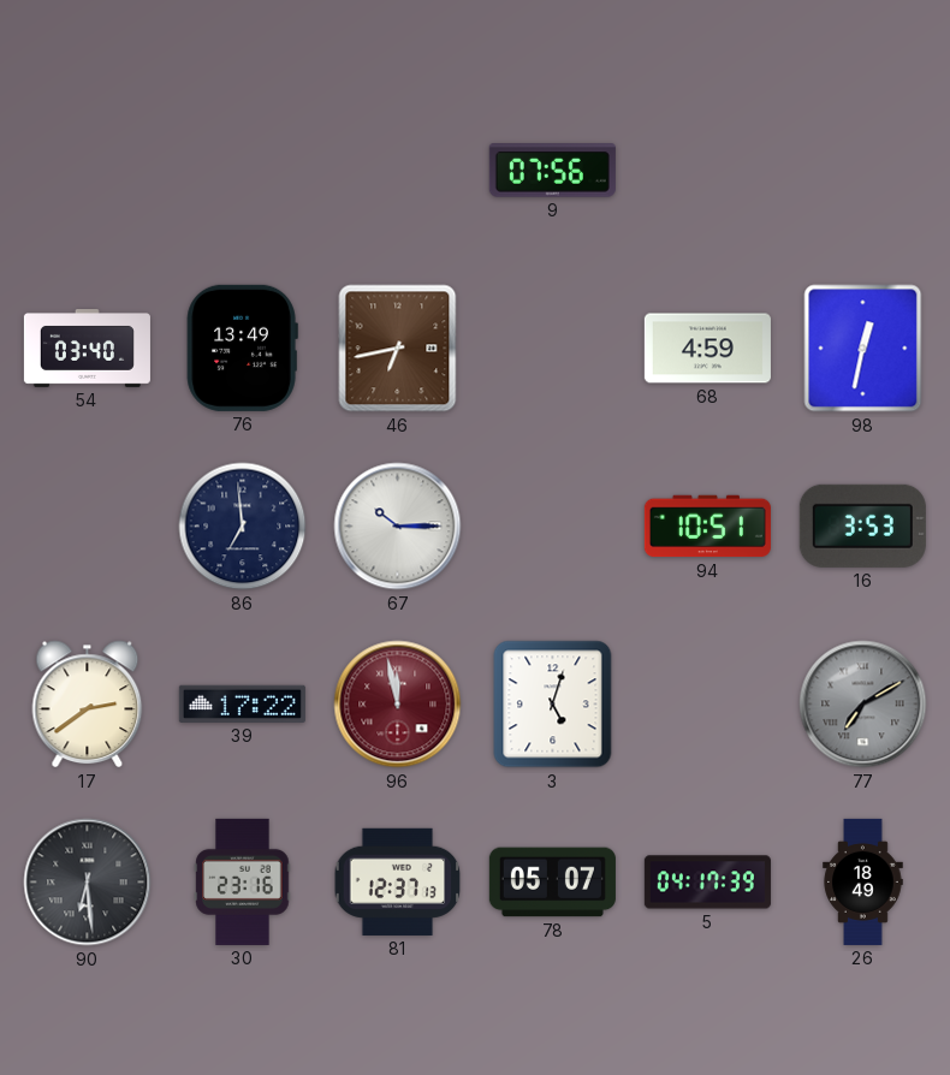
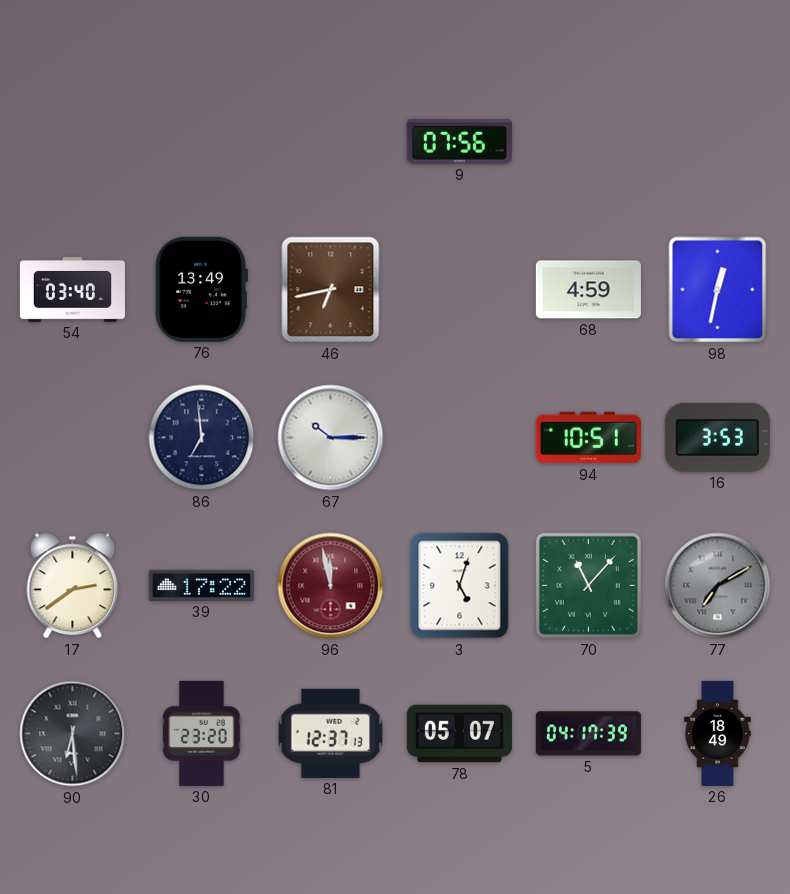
70: none -> 11:07 (588, 585)
30: 23:16 -> 23:20 (202, 733)
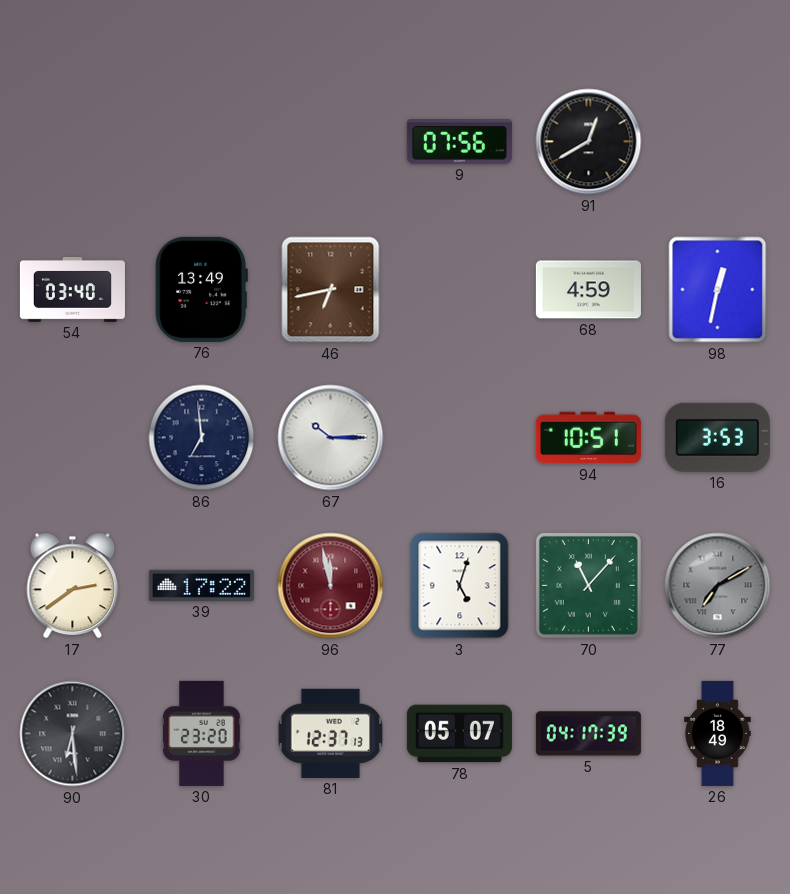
91: none -> 12:40 (589, 142)
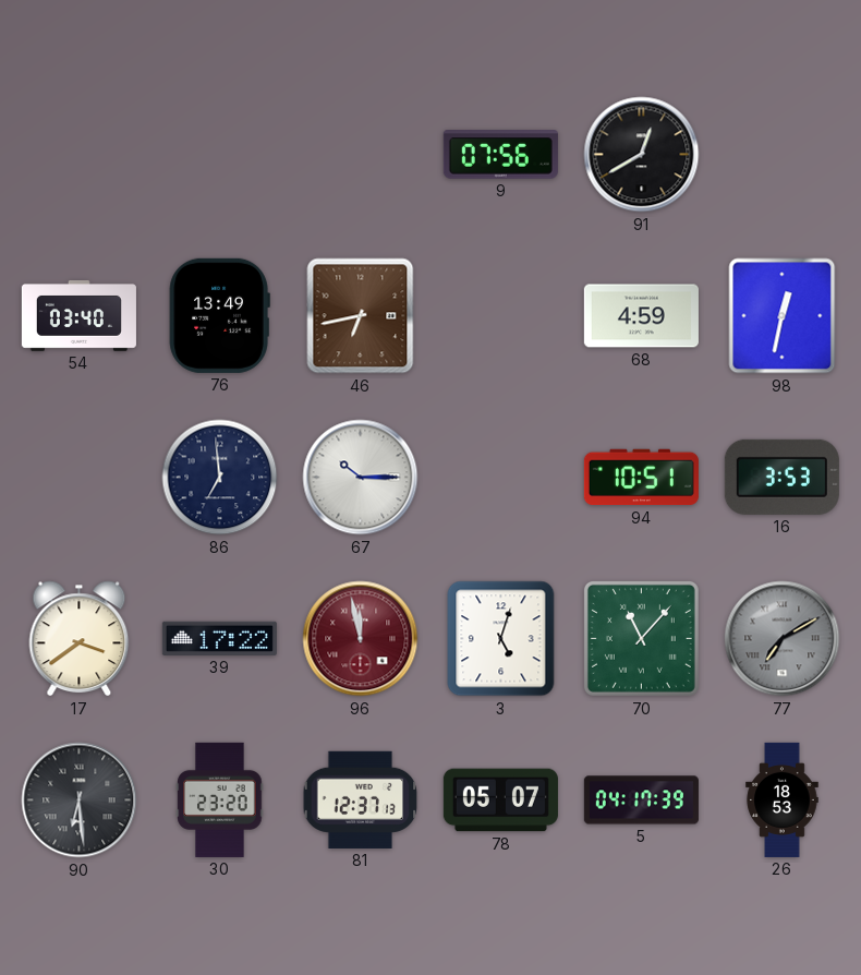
17: 2:39 -> 3:39 (80, 639)
26: 18:49 -> 18:53 (783, 799)
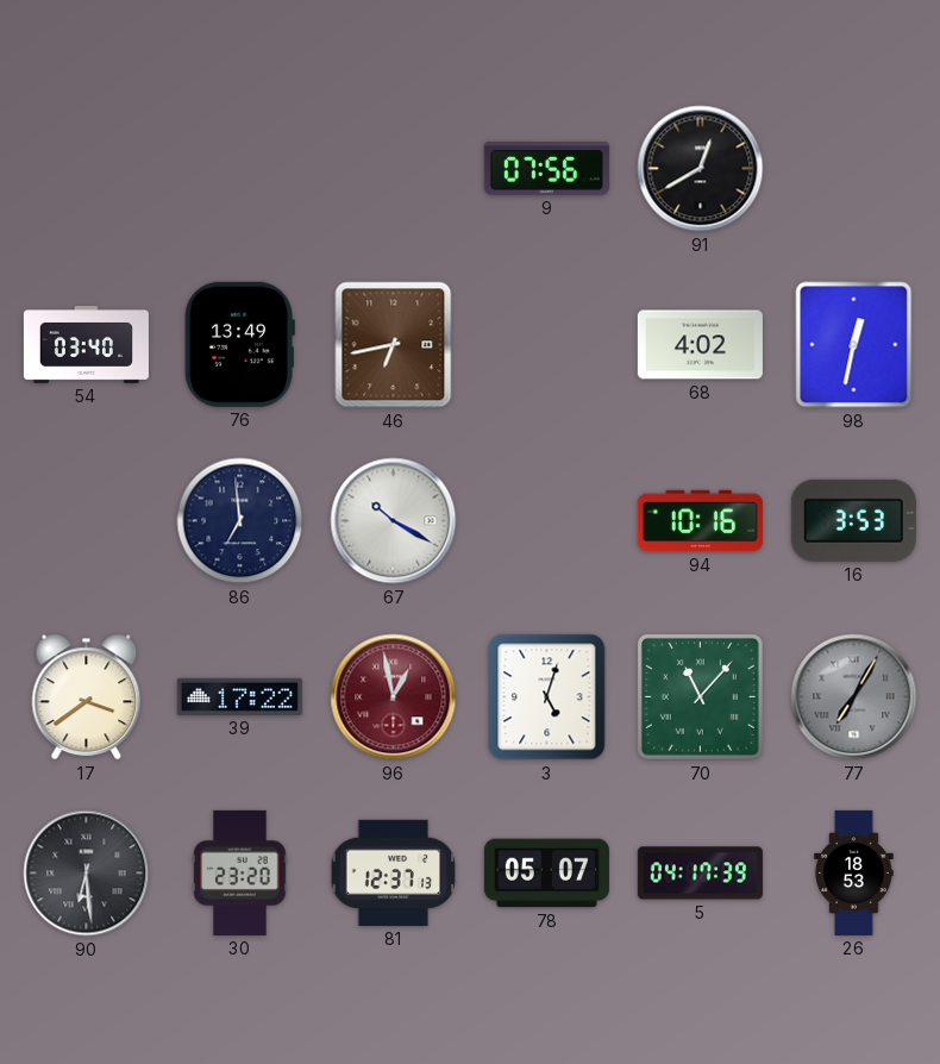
68: 4:59 -> 4:02 (700, 345)
67: 10:15 -> 10:20 (394, 521)
94: 10:51 -> 10:16 (700, 521)
96: 11:58 -> 12:58 (394, 697)
77: 7:10 -> 7:05 (854, 697)
